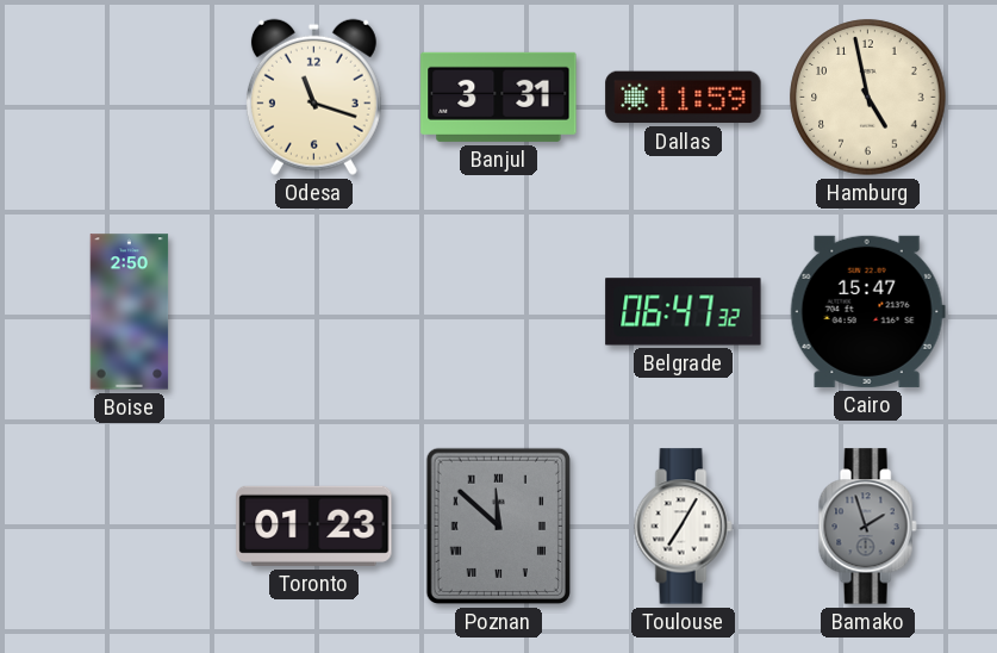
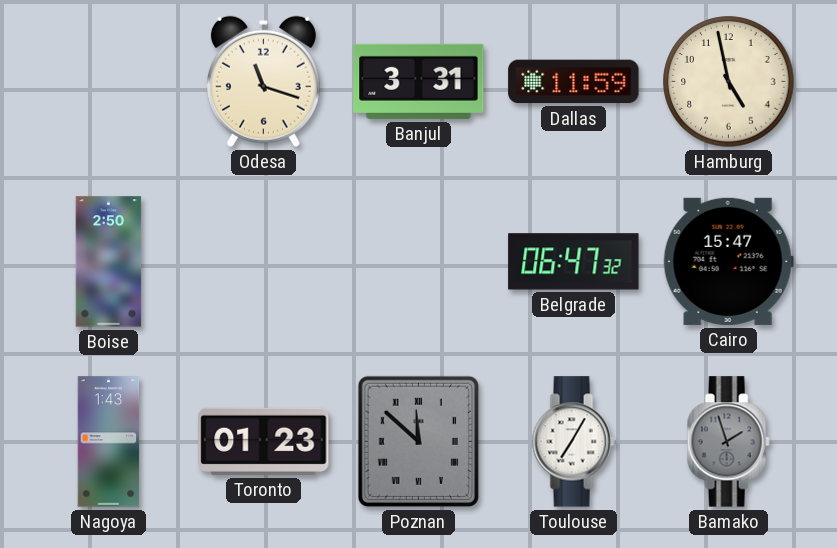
Nagoya: none -> 1:43 (109, 442)
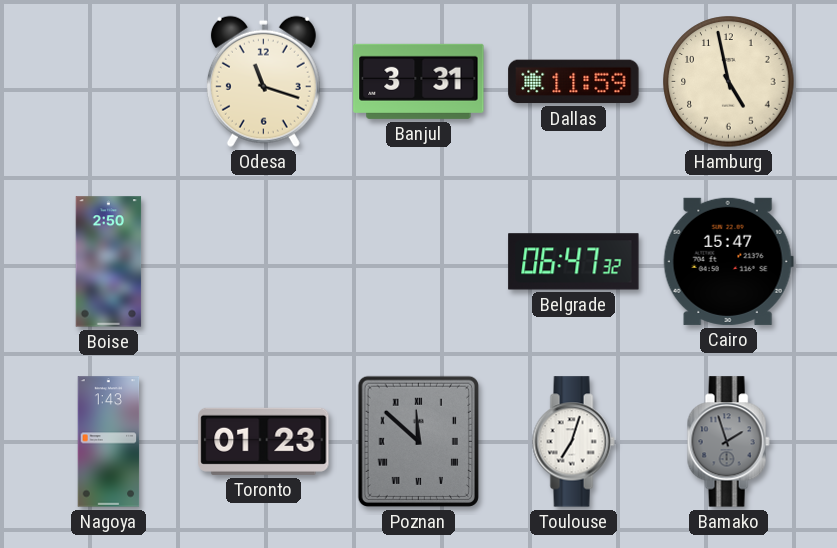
Toulouse: 7:05 -> 7:03 (573, 442)
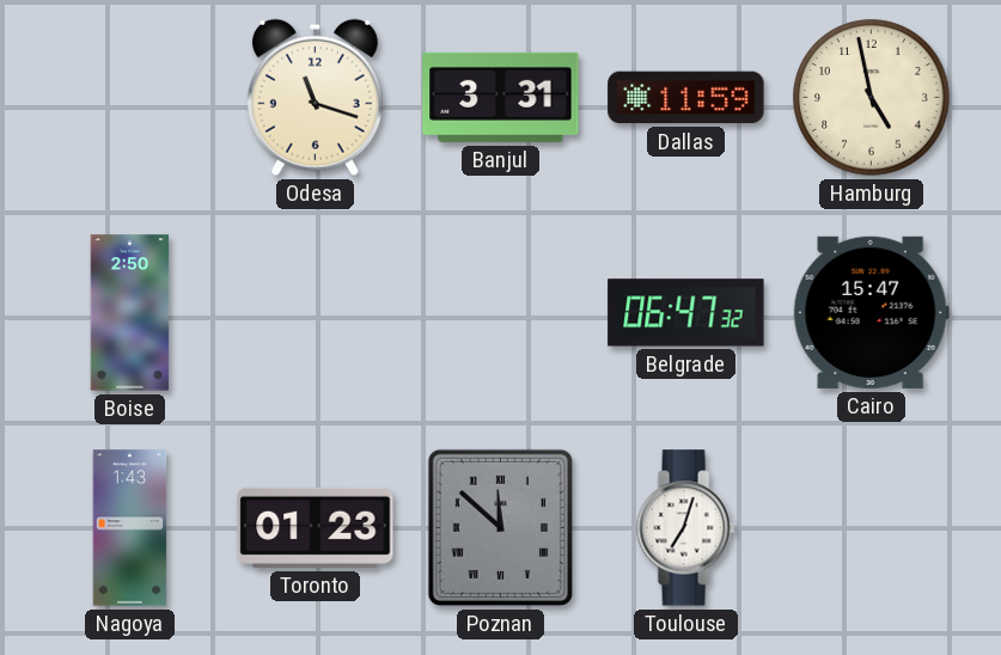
Bamako: 1:57 -> none (728, 442)
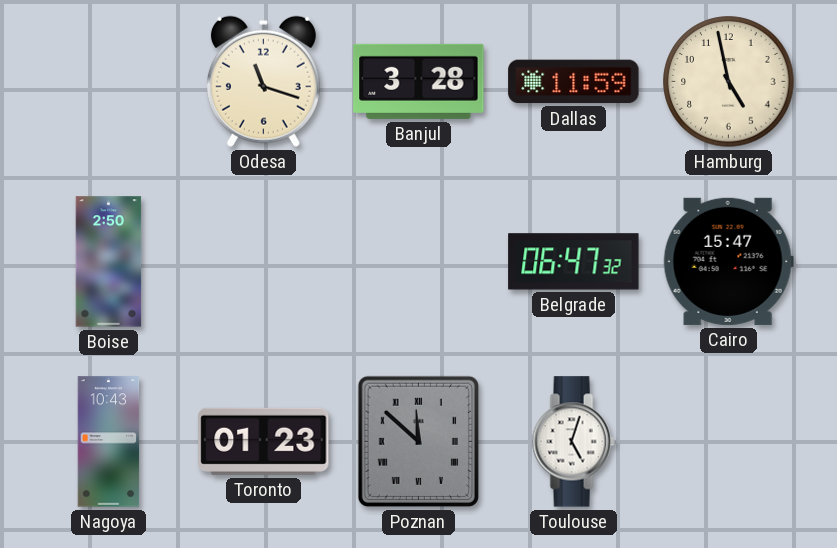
Banjul: 3:31 -> 3:28 (419, 81)
Nagoya: 1:43 -> 10:43 (109, 442)
Toulouse: 7:03 -> 5:03 (573, 442)
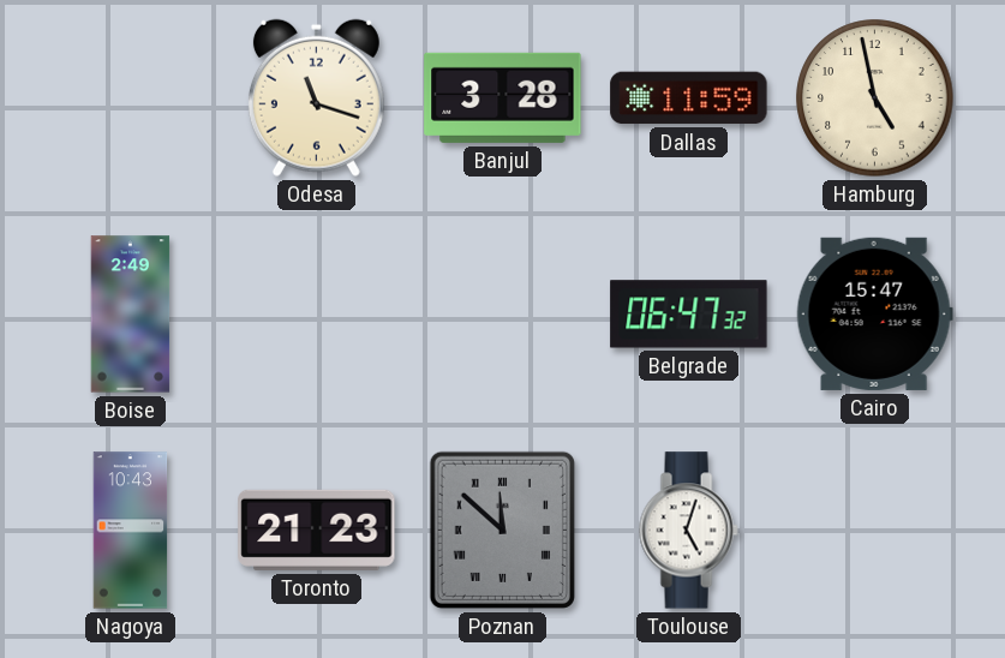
Boise: 2:50 -> 2:49 (131, 315)
Toronto: 01:23 -> 21:23 (317, 530)
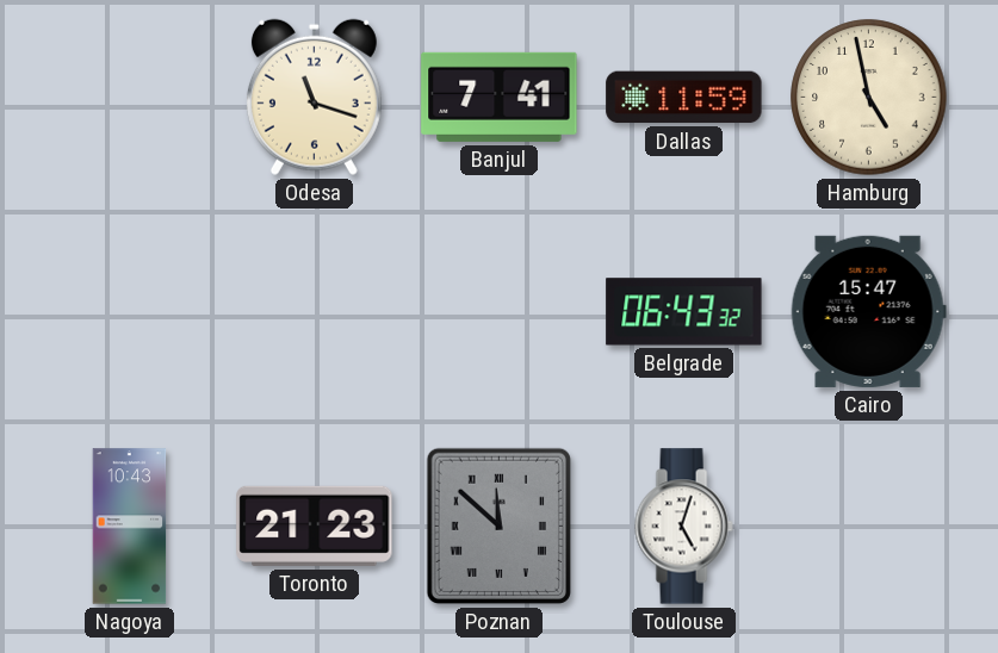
Banjul: 3:28 -> 7:41 (500, 97)
Boise: 2:49 -> none (131, 315)
Belgrade: 06:47 -> 06:43 (684, 312)
